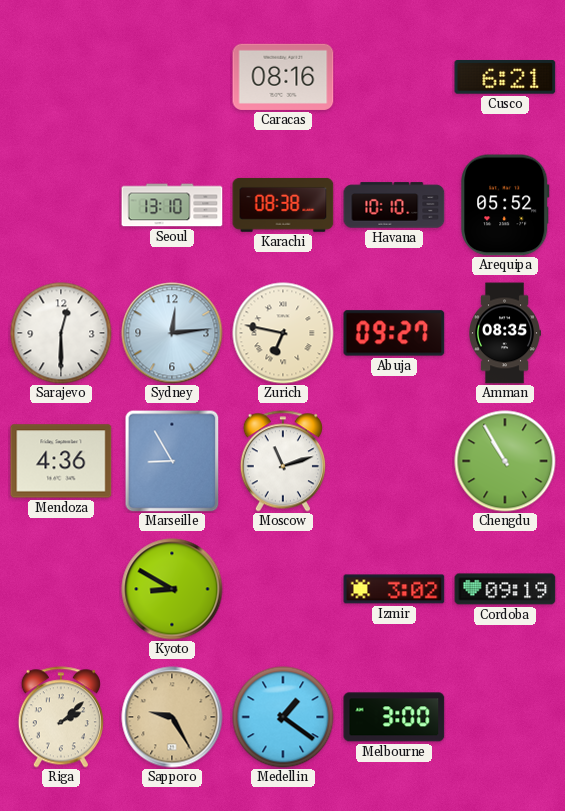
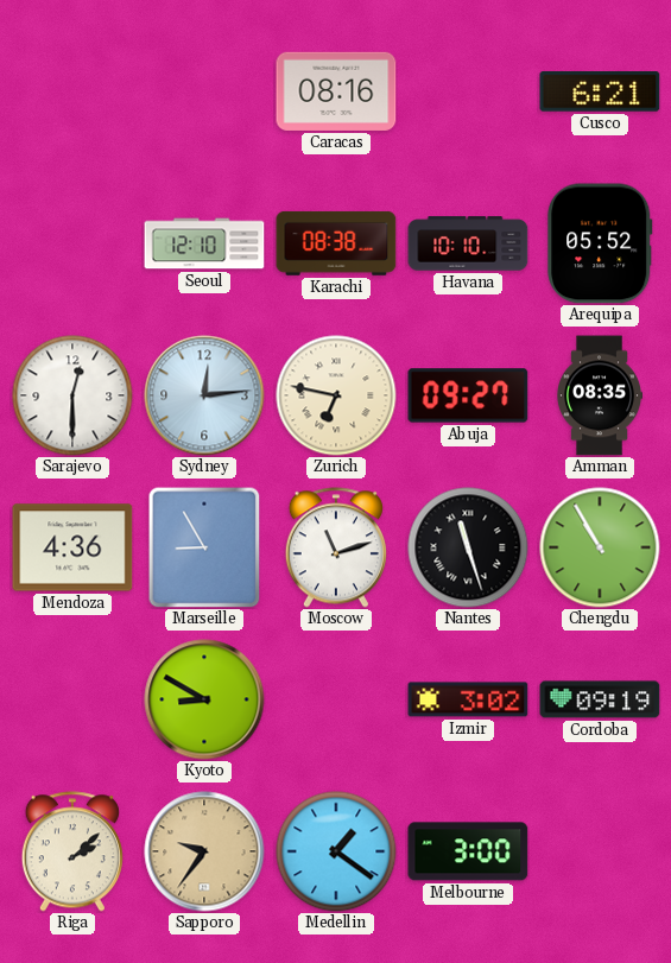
Seoul: 13:10 -> 12:10 (204, 243)
Nantes: none -> 11:27 (468, 547)
Sapporo: 9:25 -> 9:36 (204, 851)
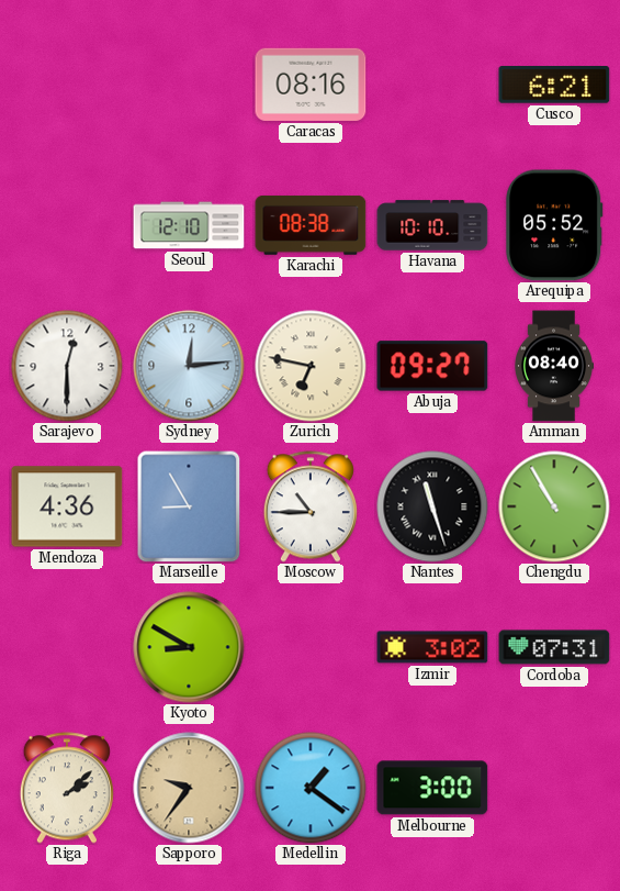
Amman: 08:35 -> 08:40 (554, 366)
Moscow: 11:12 -> 10:45 (311, 506)
Cordoba: 09:19 -> 07:31 (554, 647)
